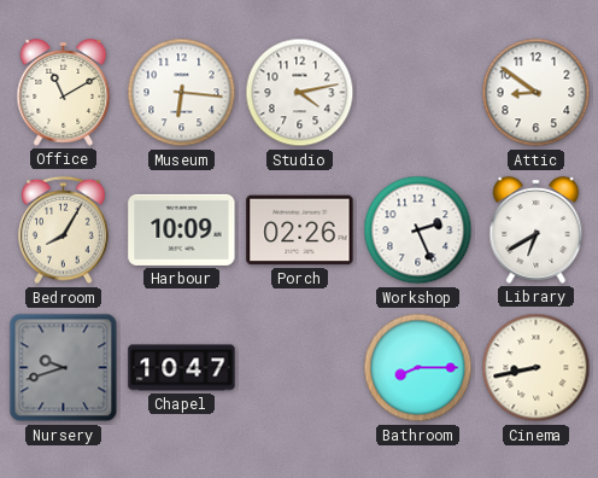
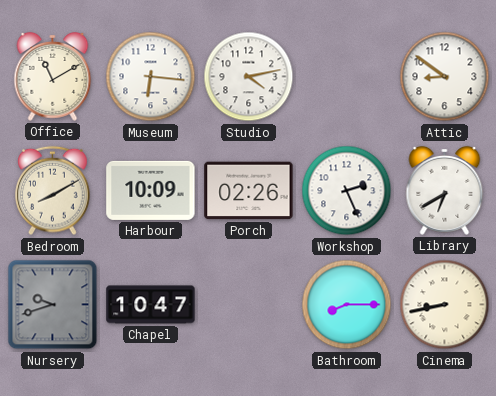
Bedroom: 8:05 -> 8:10 (53, 191)
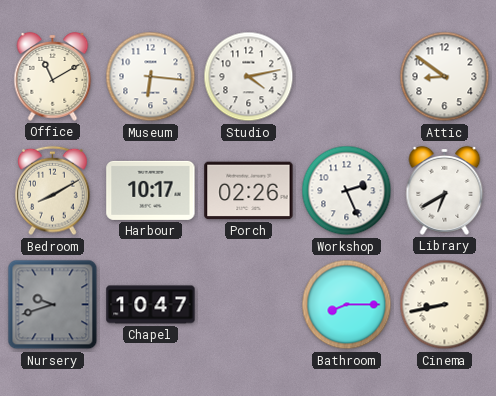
Harbour: 10:09 -> 10:17 (151, 190)
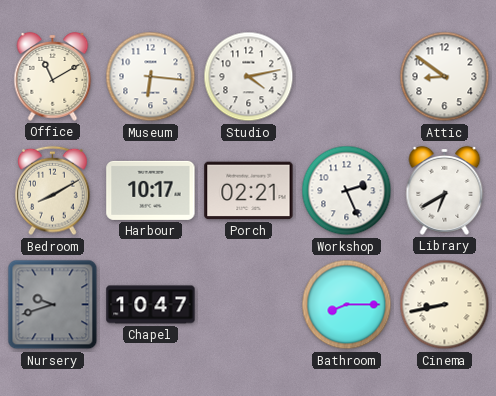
Porch: 02:26 -> 02:21 (249, 191)
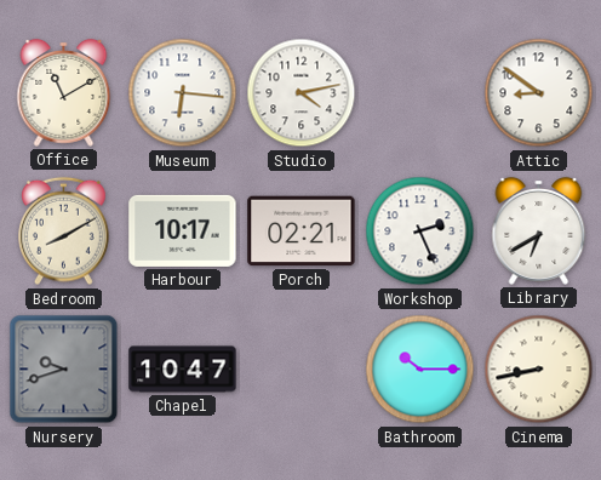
Bathroom: 8:15 -> 10:15 (420, 370)
